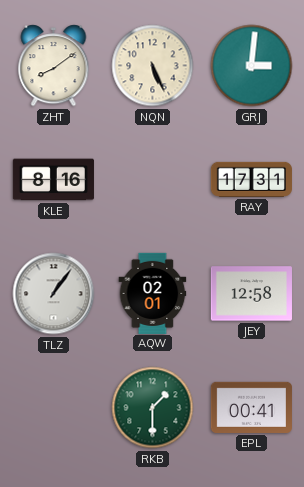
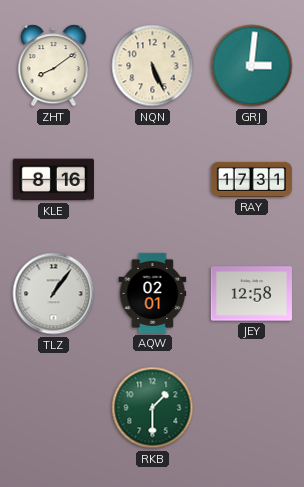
EPL: 00:41 -> none (251, 407)
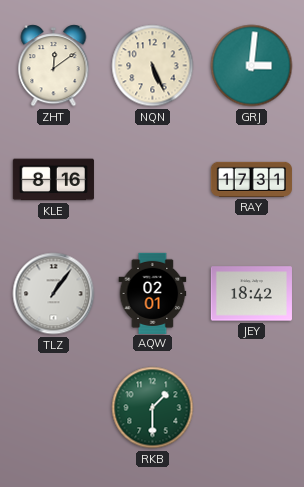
ZHT: 8:09 -> 12:09 (54, 66)
JEY: 12:58 -> 18:42 (251, 294)
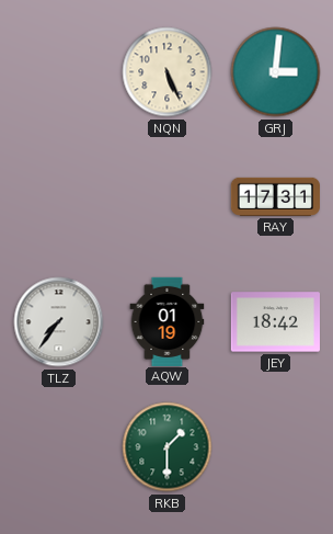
ZHT: 12:09 -> none (54, 66)
KLE: 8:16 -> none (53, 180)
TLZ: 1:06 -> 7:36 (59, 322)
AQW: 02:01 -> 01:19 (168, 321)
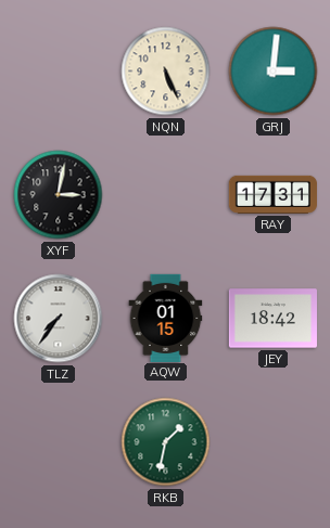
XYF: none -> 3:02 (59, 195)
AQW: 01:19 -> 01:15 (166, 318)
RKB: 1:30 -> 1:32 (166, 442)
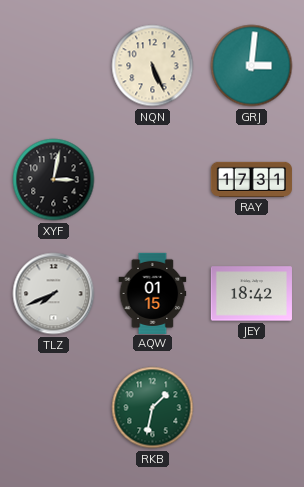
TLZ: 7:36 -> 7:41 (54, 294)
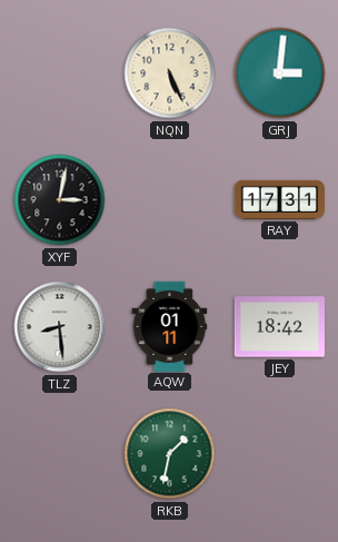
TLZ: 7:41 -> 8:29 (60, 327)
AQW: 01:15 -> 01:11 (170, 326)
